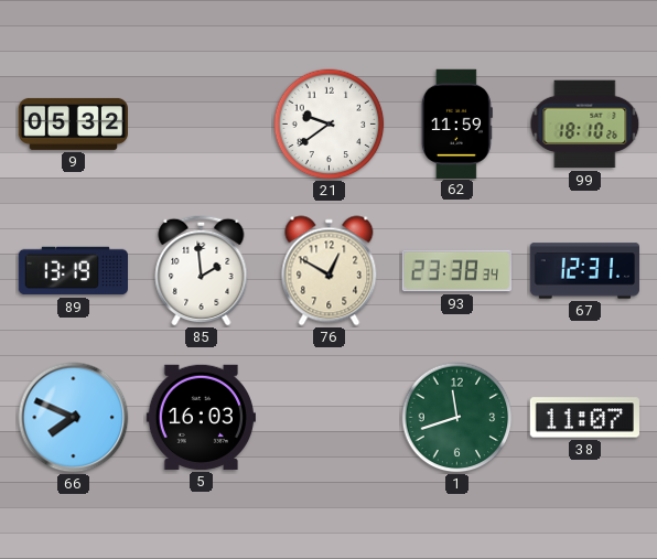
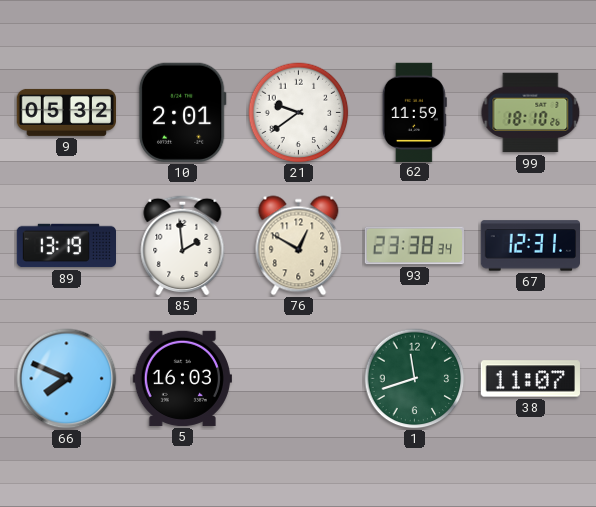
10: none -> 2:01 (182, 112)
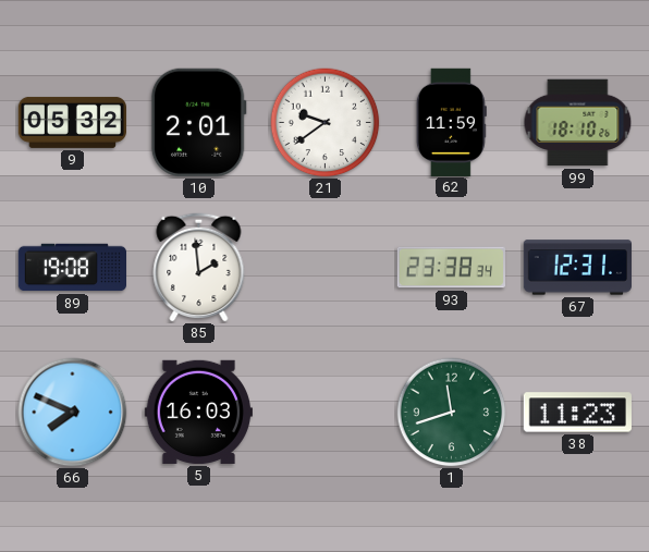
89: 13:19 -> 19:08 (72, 268)
76: 12:50 -> none (299, 246)
38: 11:07 -> 11:23 (577, 413)
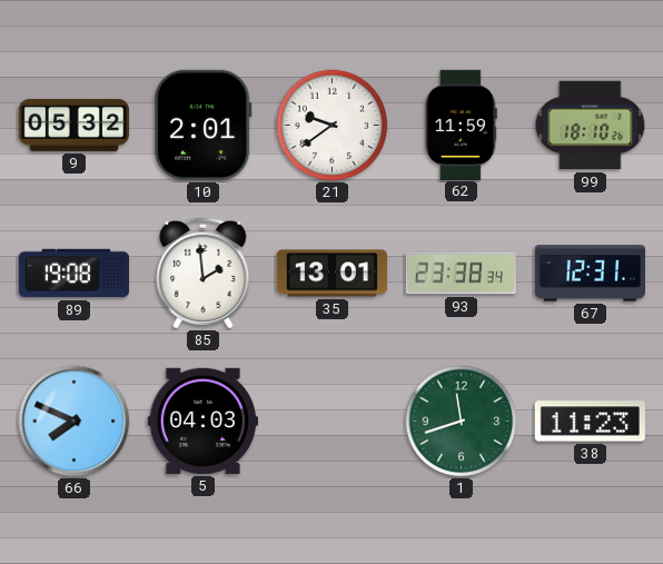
35: none -> 13:01 (331, 274)
5: 16:03 -> 04:03 (202, 420)
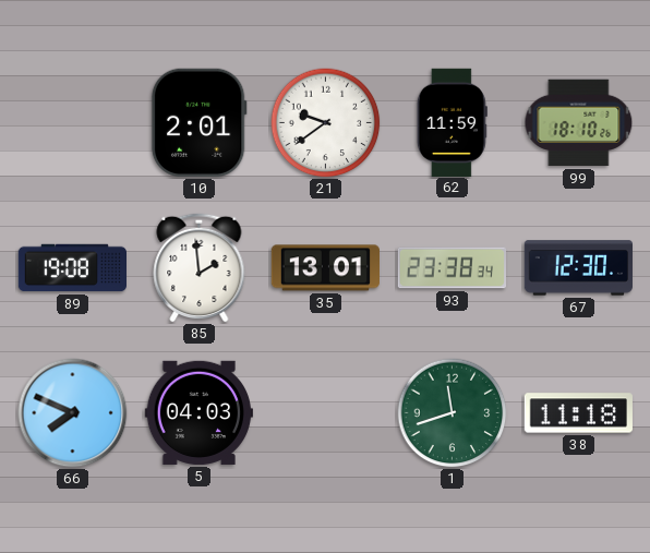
9: 05:32 -> none (73, 125)
67: 12:31 -> 12:30 (578, 268)
38: 11:23 -> 11:18 (578, 413)
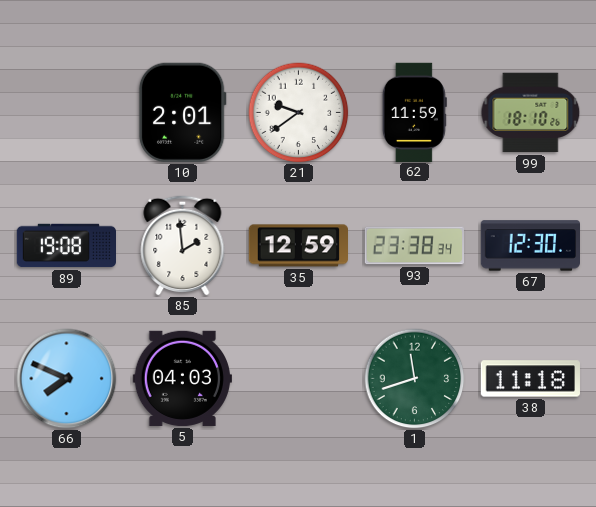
35: 13:01 -> 12:59 (298, 246)
